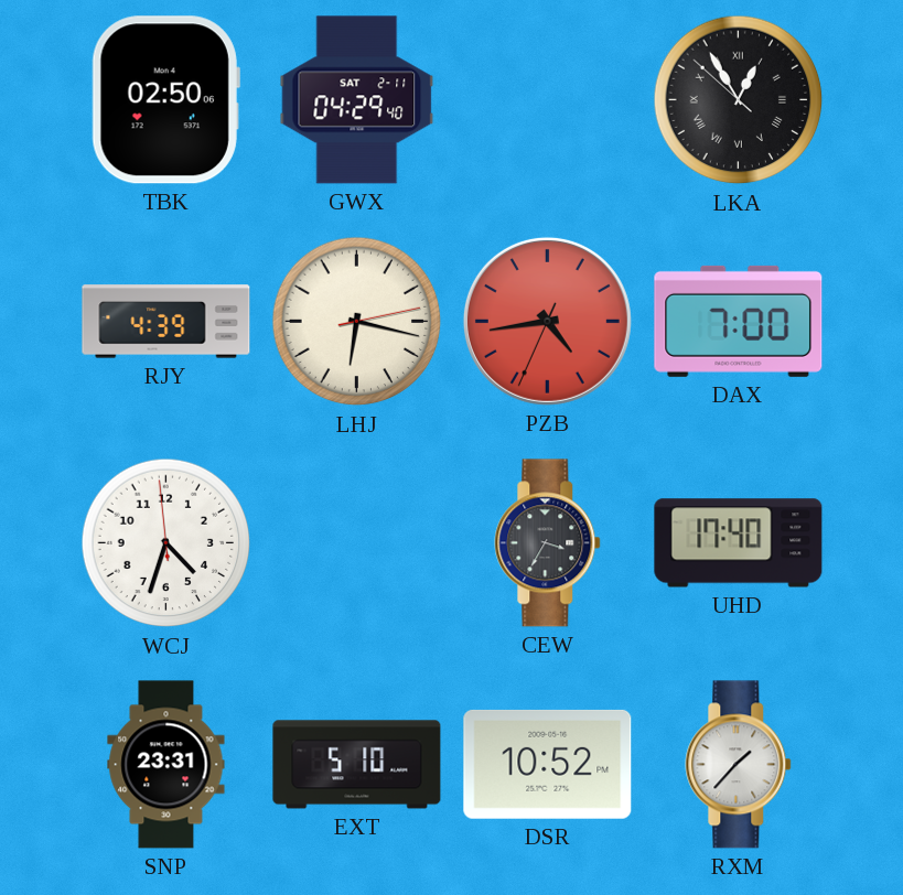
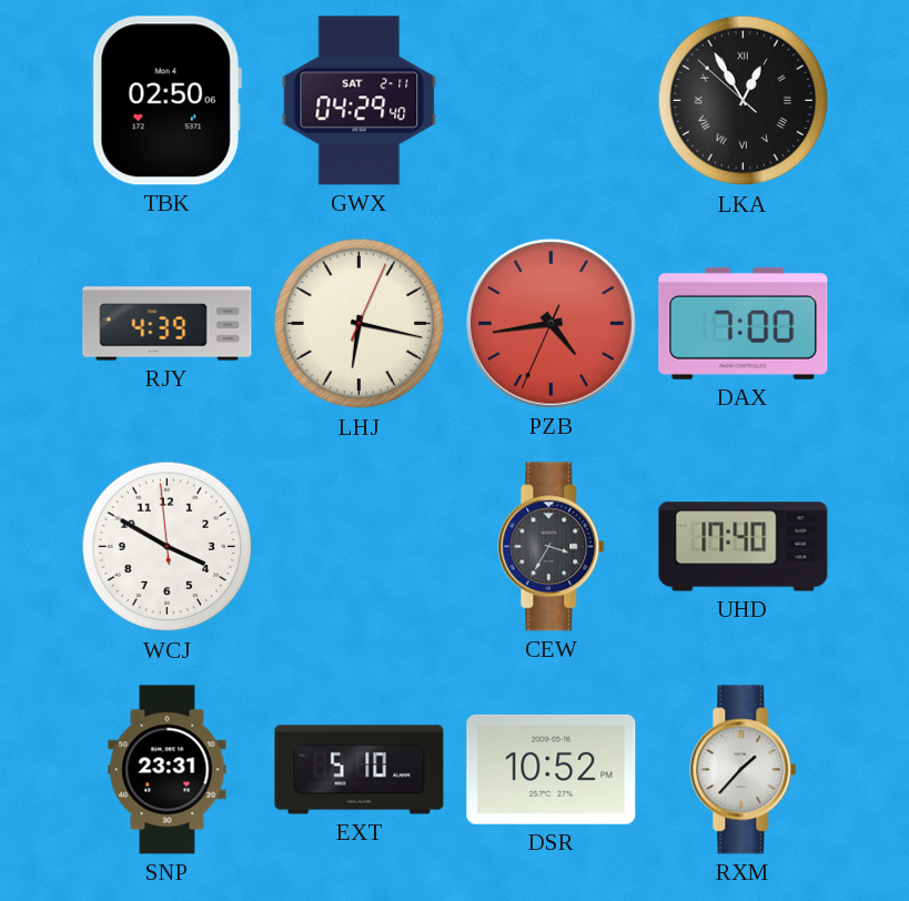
LHJ: 6:17:13 -> 6:17:04 (360, 324)
WCJ: 4:32 -> 3:49 (168, 547)
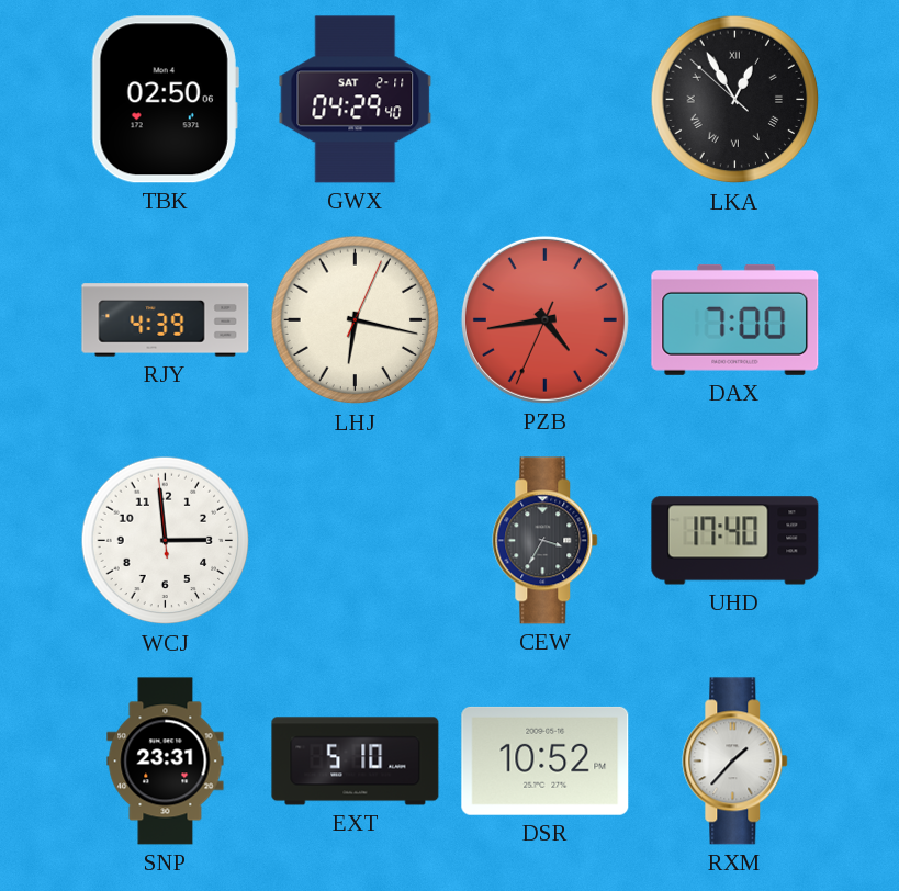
WCJ: 3:49 -> 2:58 (166, 541)
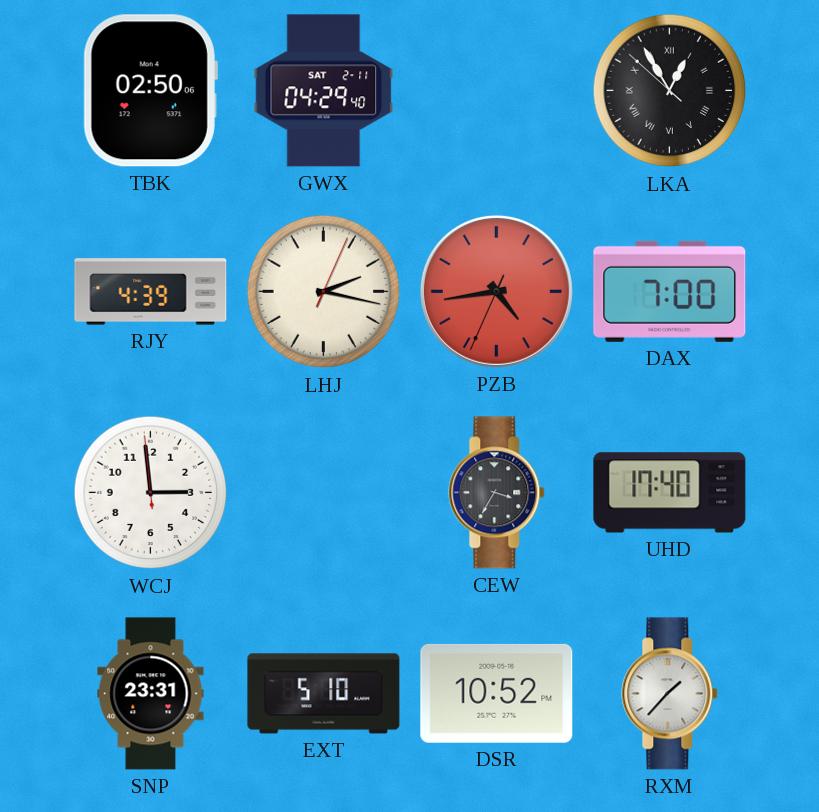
LHJ: 6:17 -> 2:17 (324, 292)
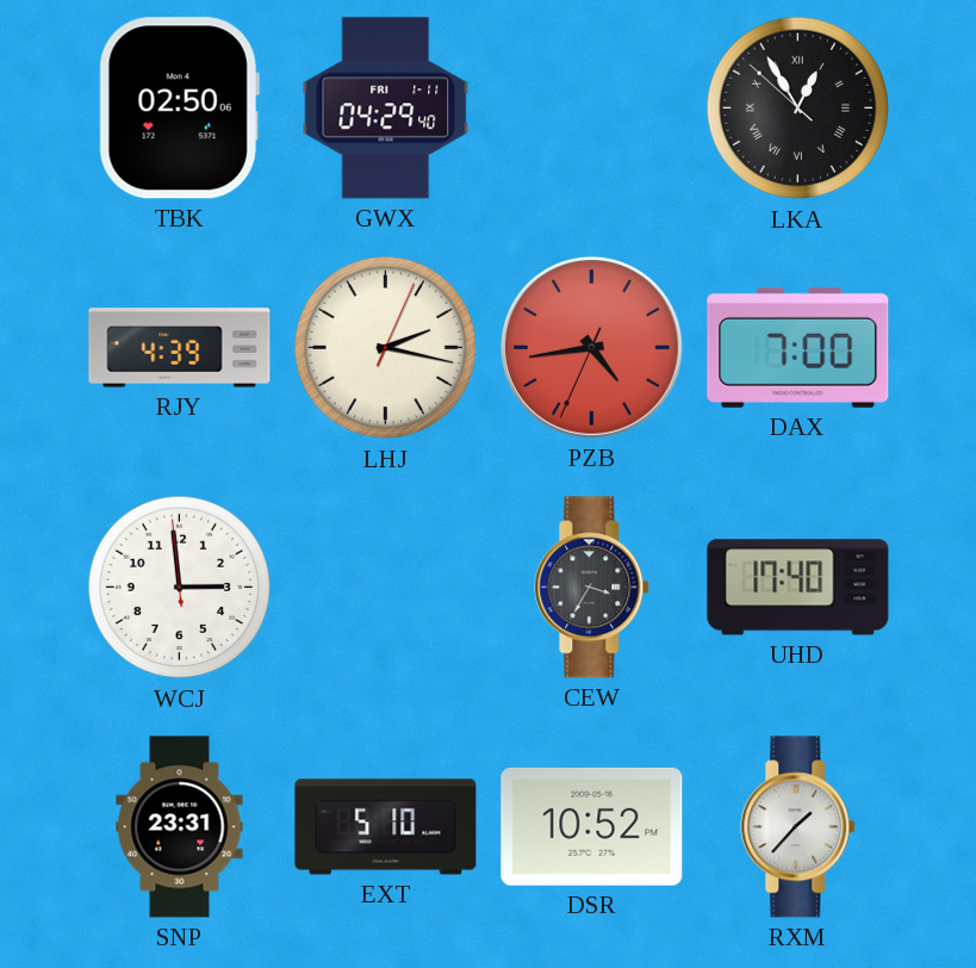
GWX date: SAT 2-11 -> FRI 1-11 (386, 108)
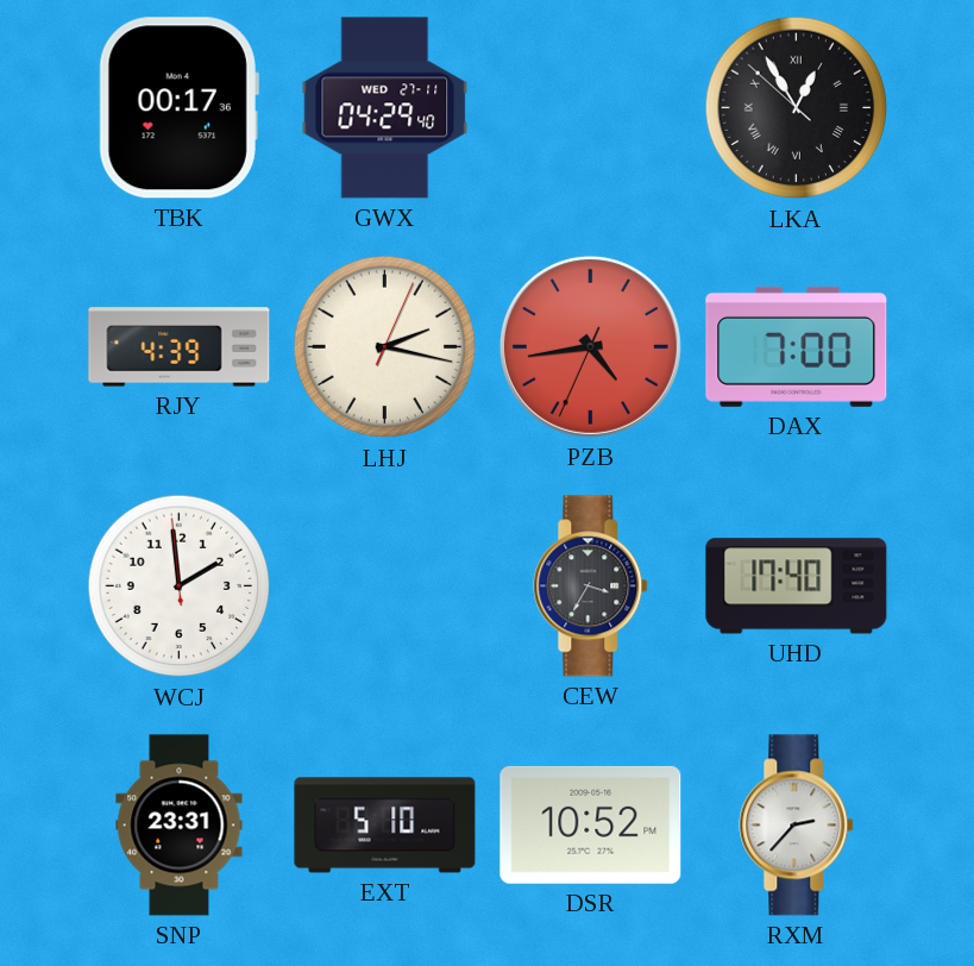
TBK: 02:50 -> 00:17 (178, 108)
GWX date: FRI 1-11 -> WED 27-11 (385, 108)
WCJ: 2:58 -> 1:58 (180, 586)
RXM: 1:37 -> 2:37 (797, 826)
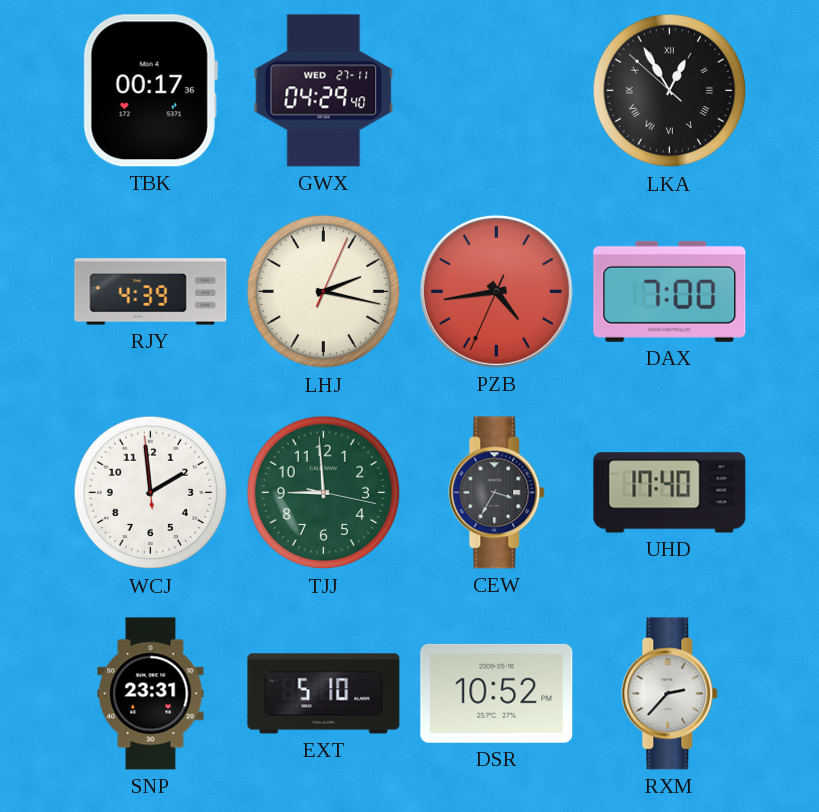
TJJ: none -> 8:59 (324, 493)
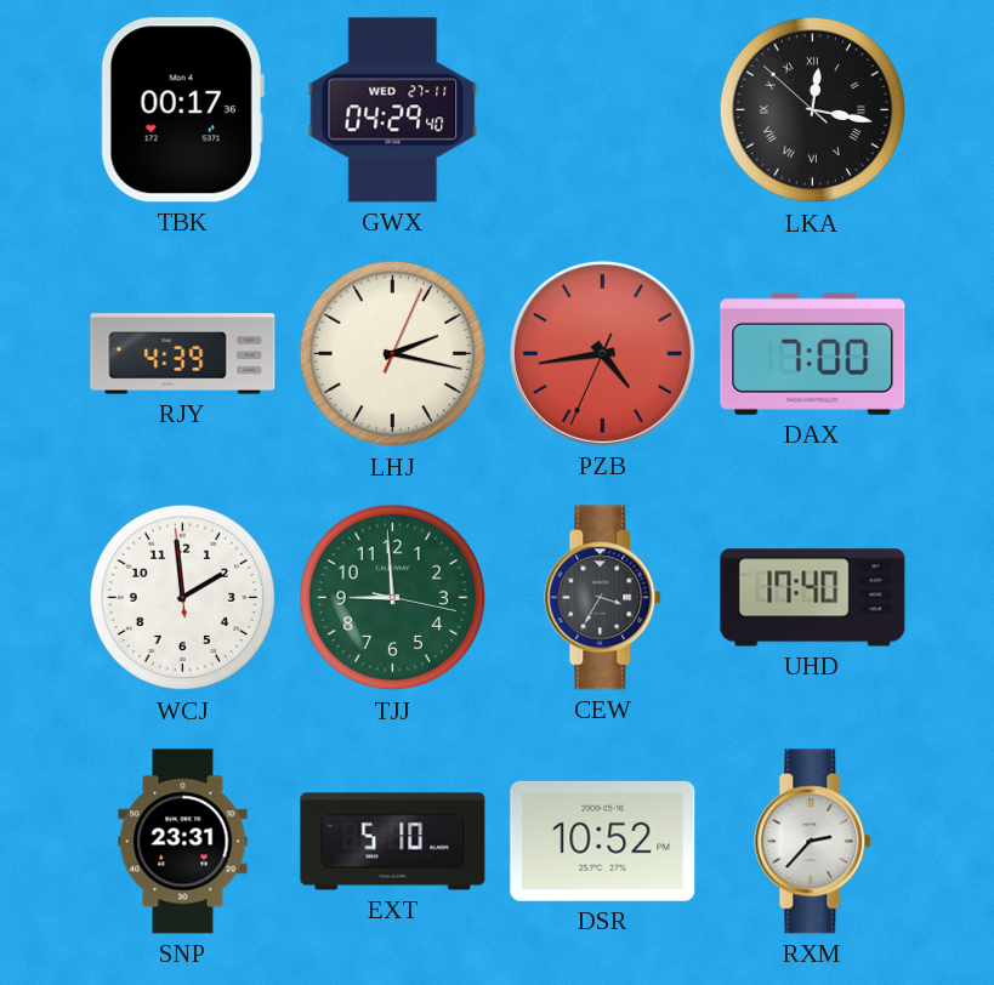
LKA: 12:54 -> 12:16 (813, 110)
